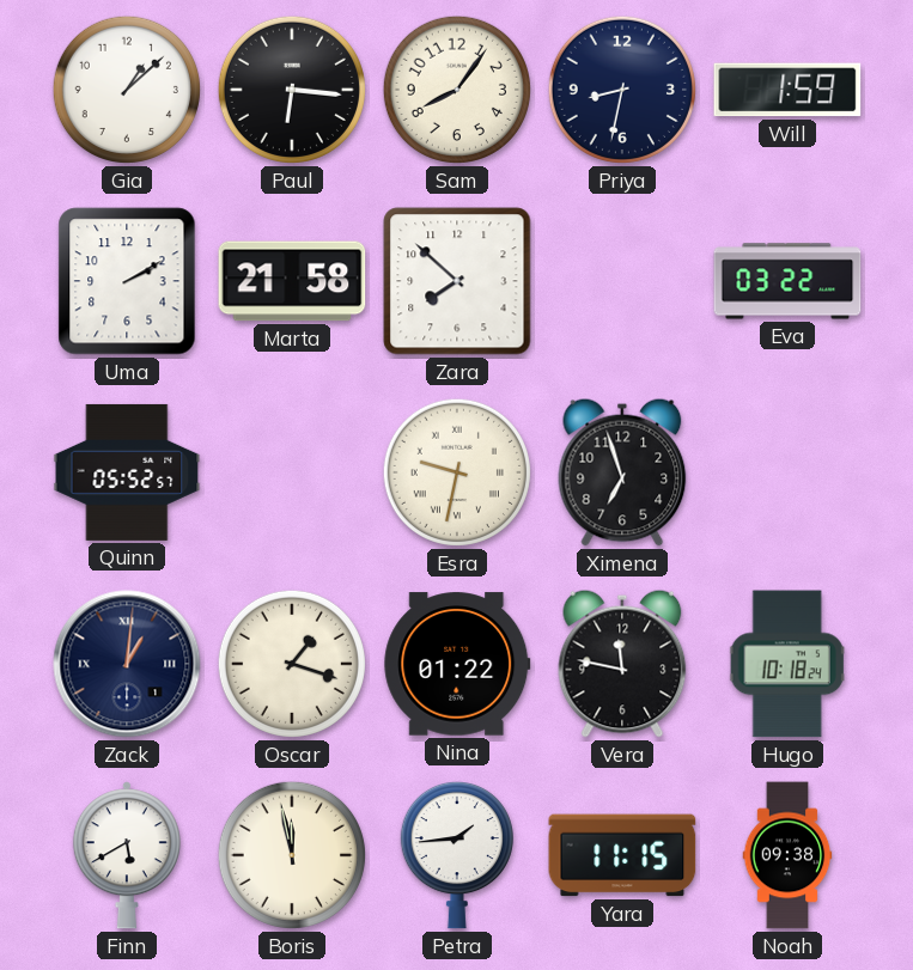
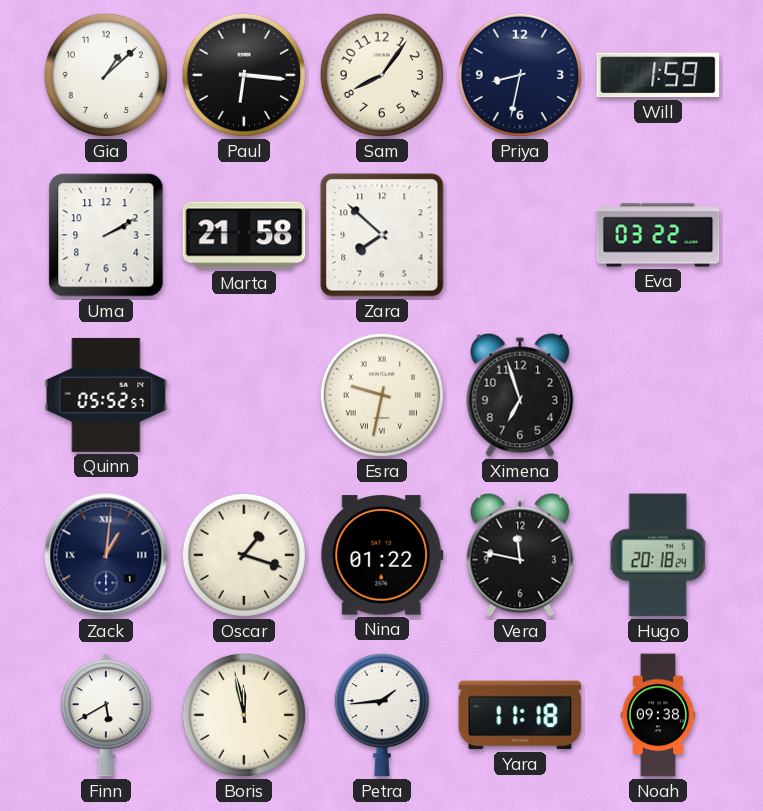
Hugo: 10:18 -> 20:18 (658, 555)
Yara: 11:15 -> 11:18 (520, 715)
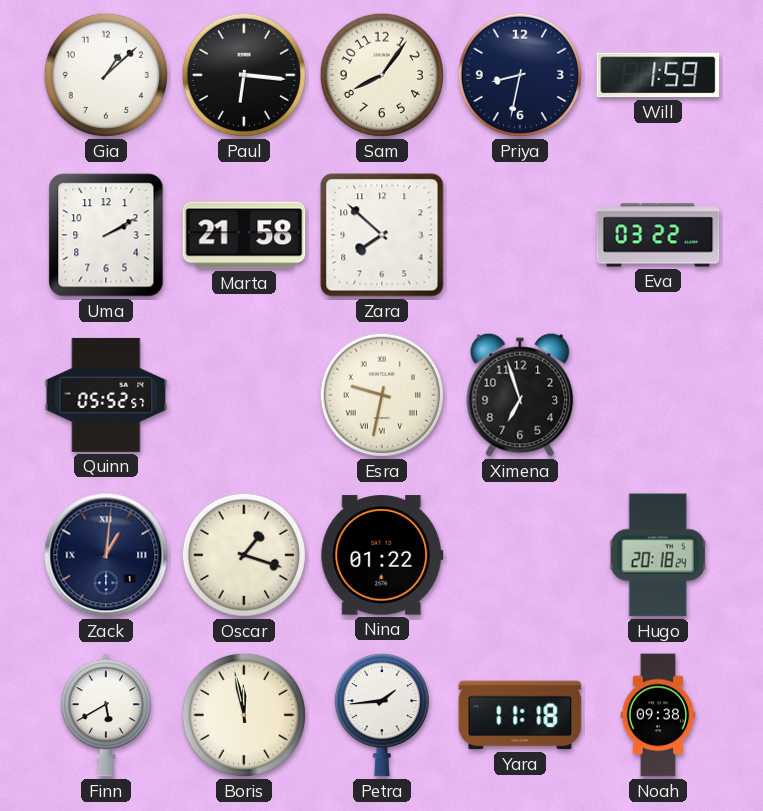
Vera: 11:47 -> none (520, 555)
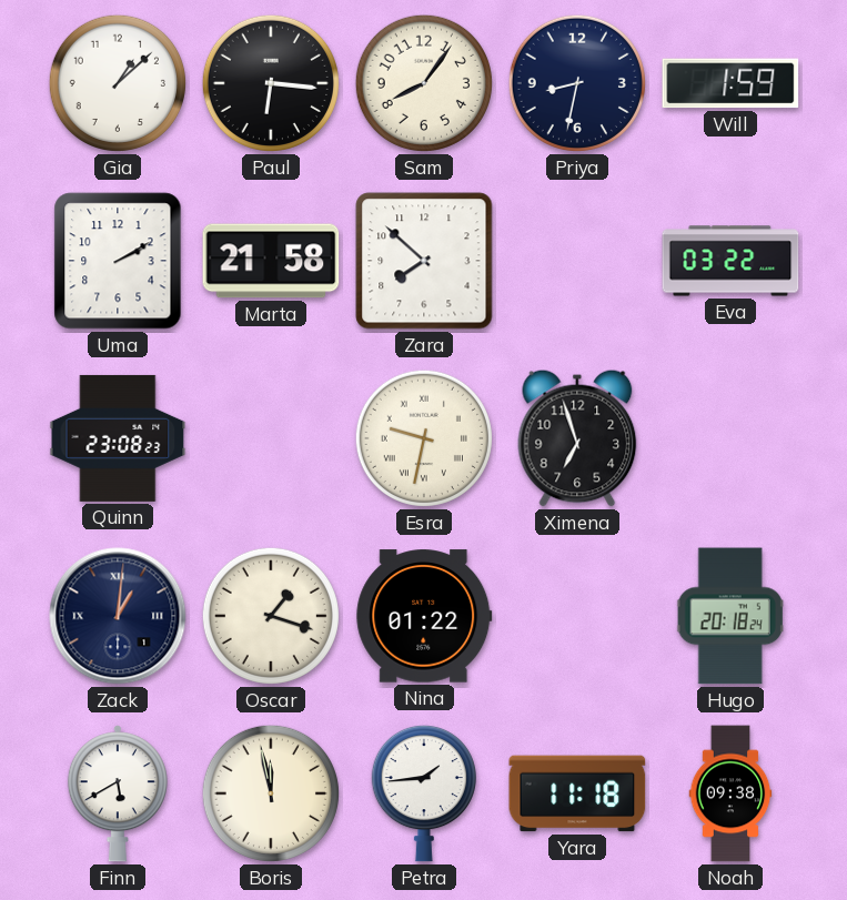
Quinn: 05:52 -> 23:08 (118, 438)
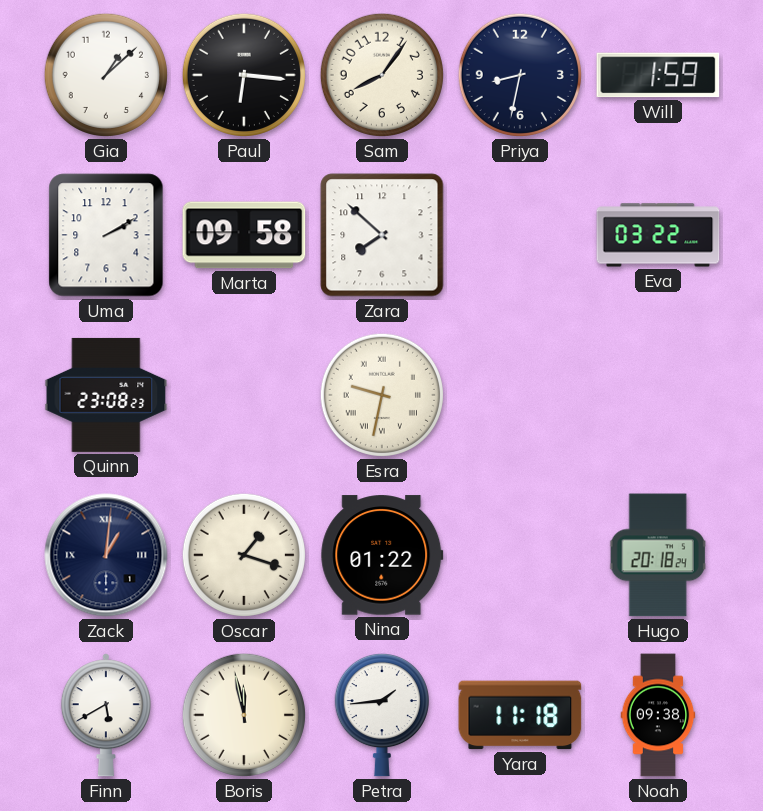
Marta: 21:58 -> 09:58 (244, 235)
Ximena: 6:57 -> none (577, 438)
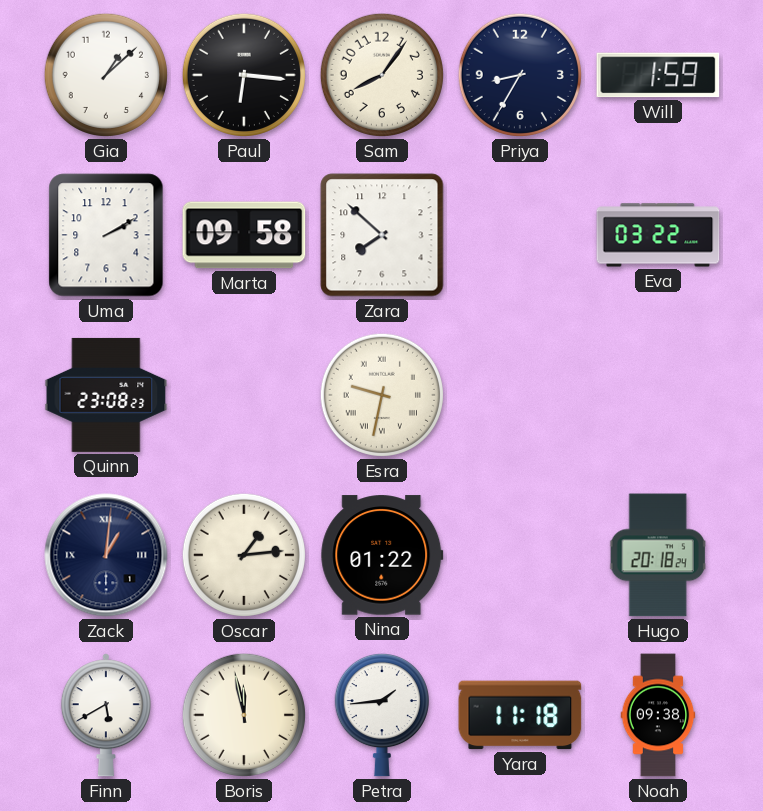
Priya: 8:32 -> 8:35 (520, 75)
Oscar: 1:18 -> 1:14 (244, 555)
